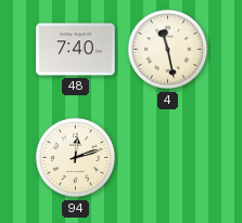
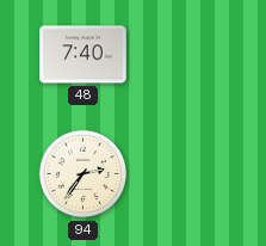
4: 11:28 -> none (168, 50)
94: 12:12 -> 2:36 (83, 174)
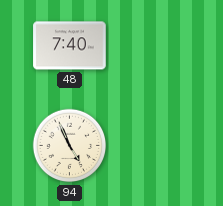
94: 2:36 -> 4:56 (70, 146)
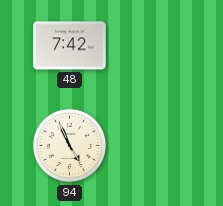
48: 7:40 -> 7:42 (70, 46)
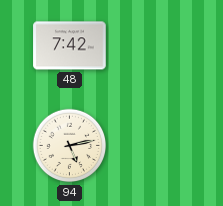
94: 4:56 -> 5:13 (70, 146)
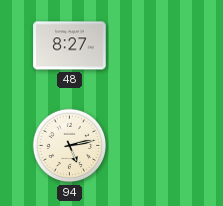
48: 7:42 -> 8:27 (70, 46)
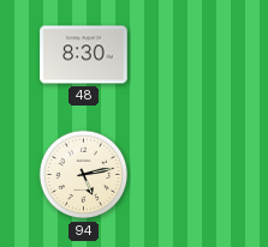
48: 8:27 -> 8:30 (84, 55)
